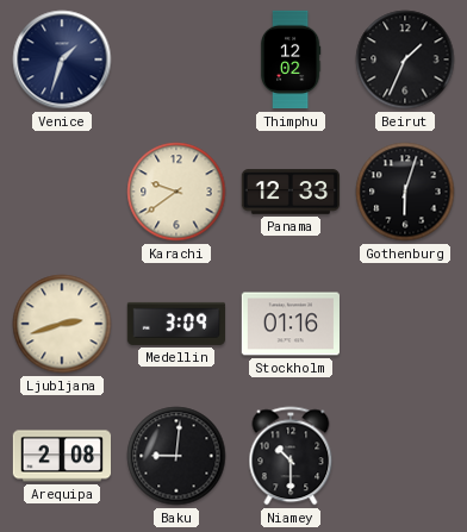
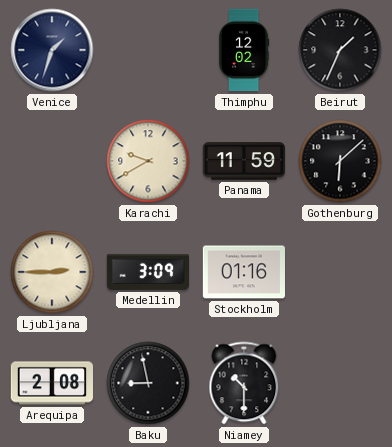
Karachi: 9:39 -> 9:40 (148, 161)
Panama: 12:33 -> 11:59 (244, 161)
Gothenburg: 6:03 -> 6:08 (340, 161)
Ljubljana: 2:42 -> 2:45 (52, 272)
Baku: 9:01 -> 8:58 (148, 383)
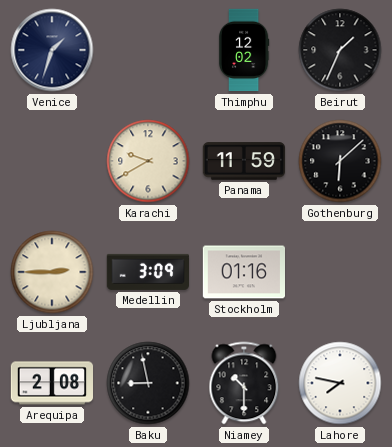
Lahore: none -> 7:47 (340, 383)
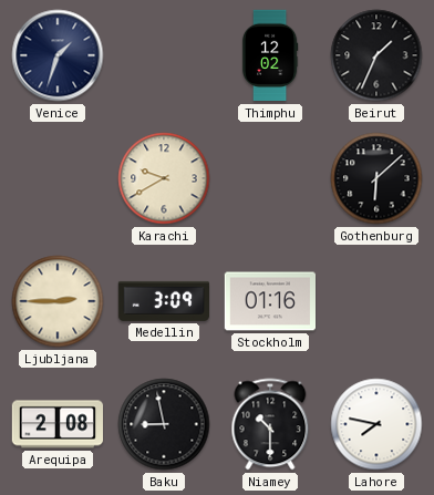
Panama: 11:59 -> none (244, 161)
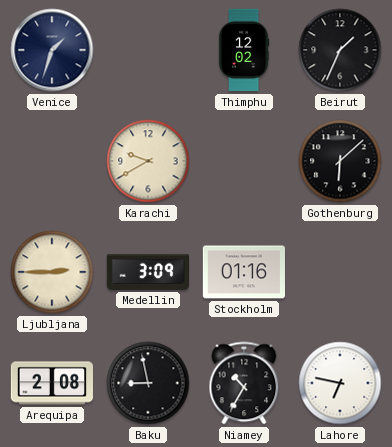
Niamey: 10:30 -> 10:35 (244, 383)
Lahore: 7:47 -> 6:47 (340, 383)
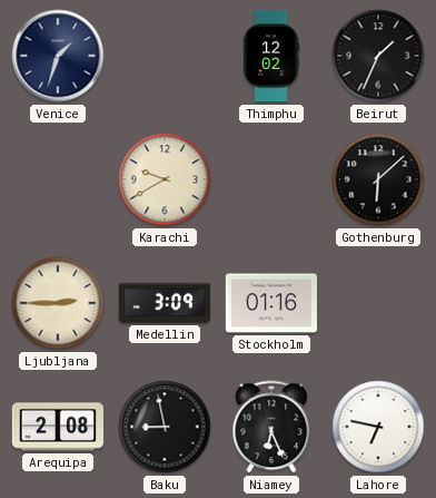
Niamey: 10:35 -> 6:26 (271, 427)
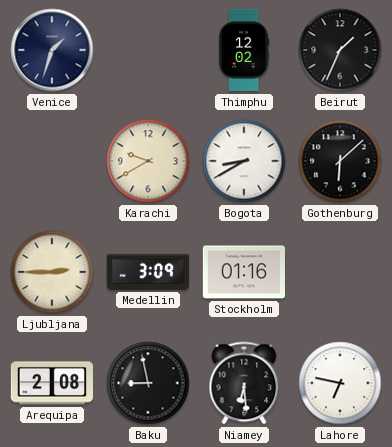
Bogota: none -> 8:40 (244, 161)
Niamey: 6:26 -> 6:29 (244, 383)
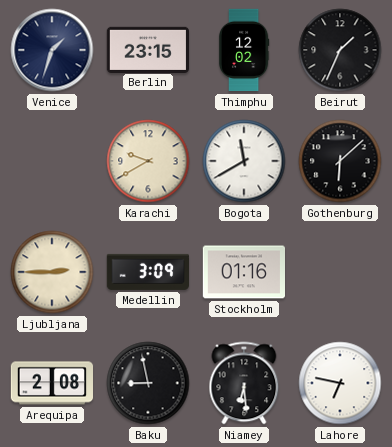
Berlin: none -> 23:15 (147, 49)
Bogota: 8:40 -> 11:40 (244, 161)
